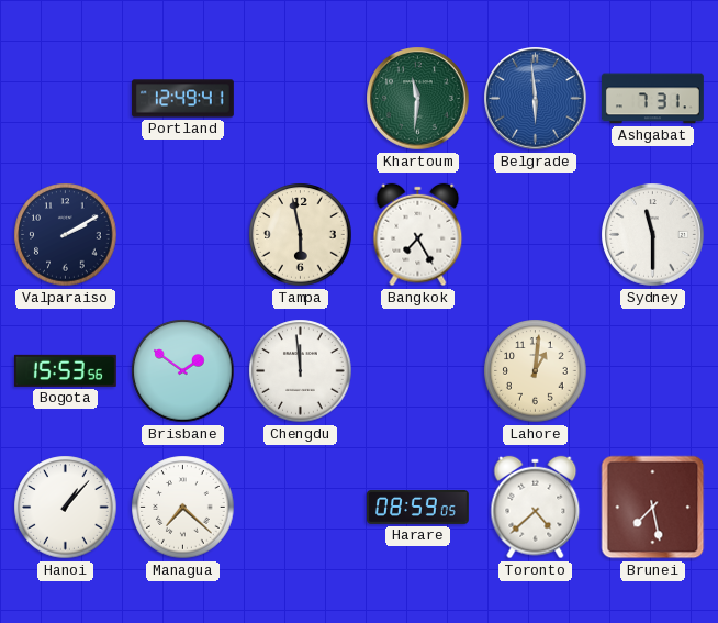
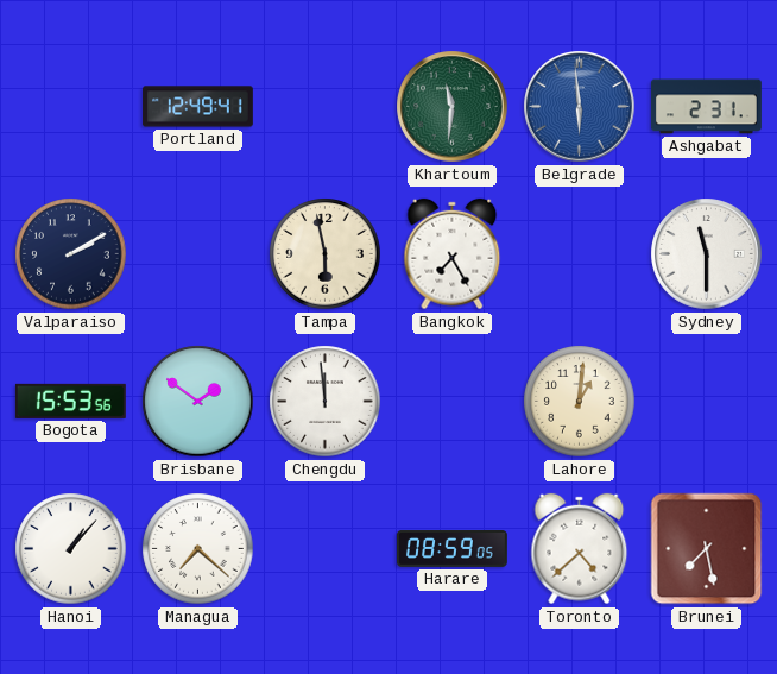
Ashgabat: 7:31 -> 2:31 (706, 107)
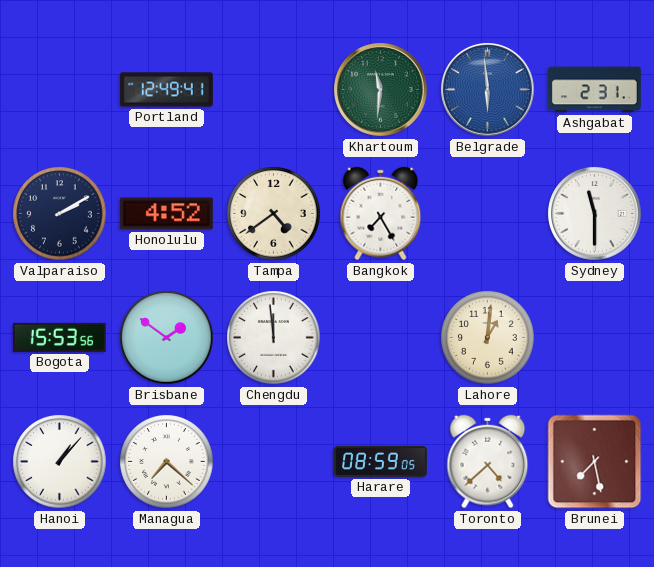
Honolulu: none -> 4:52 (166, 214)
Tampa: 5:58 -> 4:39 (274, 214)
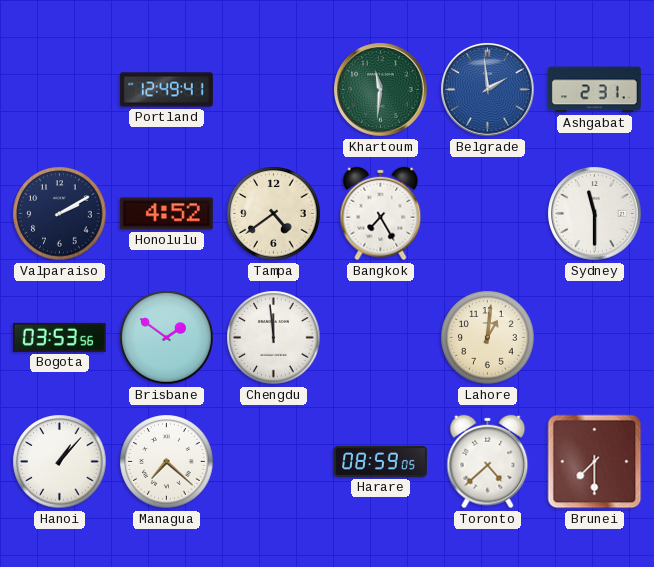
Belgrade: 5:59 -> 1:59 (488, 90)
Bogota: 15:53 -> 03:53 (59, 337)
Brunei: 7:28 -> 7:30 (595, 462)
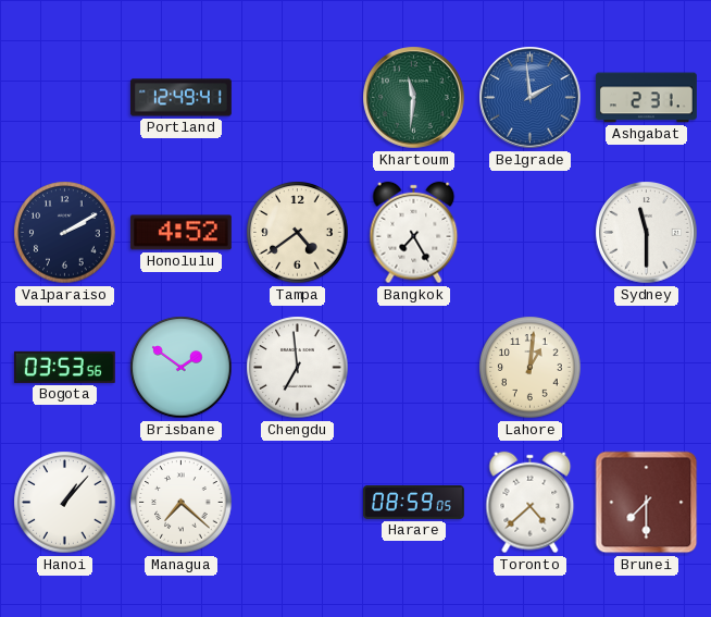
Chengdu: 11:59 -> 6:59 (298, 368)
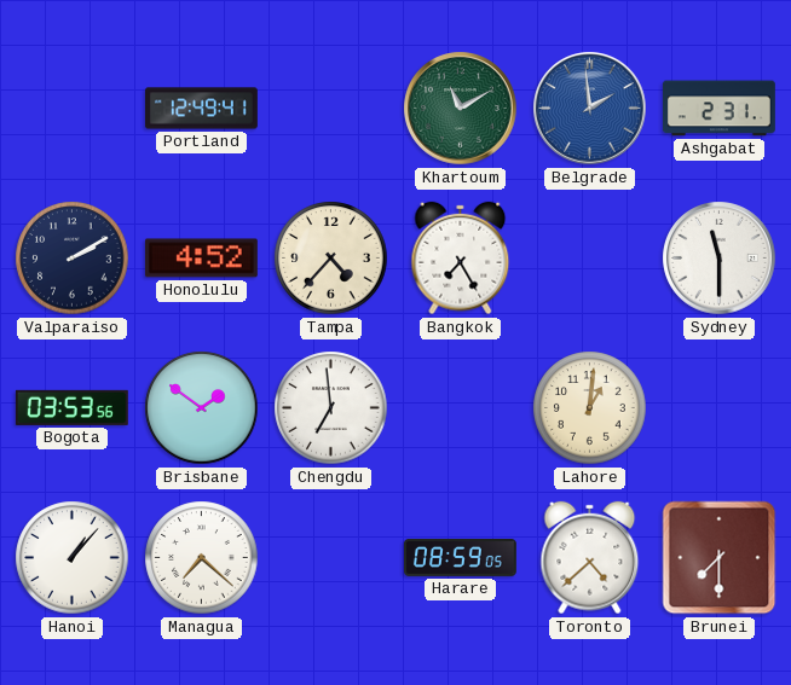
Khartoum: 11:31 -> 11:10 (461, 109)
Tampa: 4:39 -> 4:37 (331, 259)
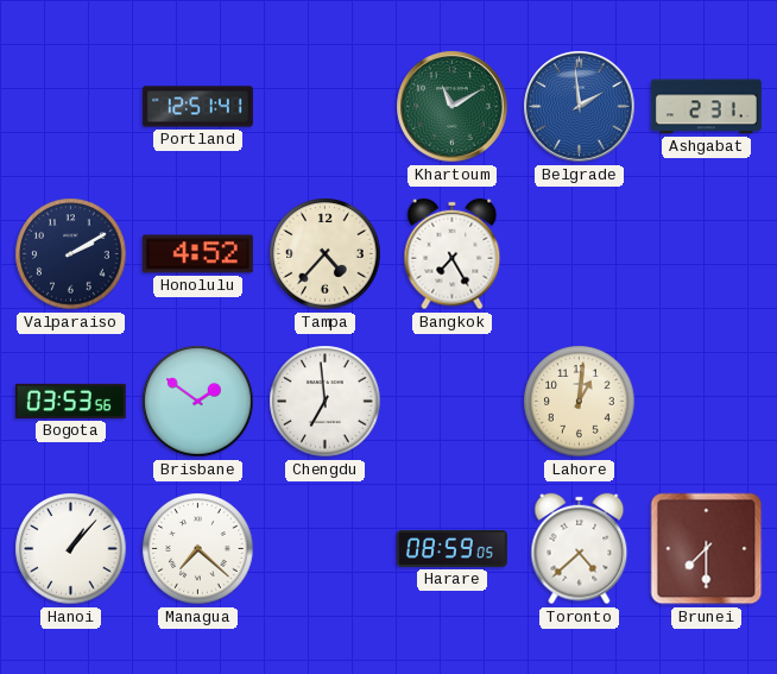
Portland: 12:49 -> 12:51 (198, 107)
Sydney: 11:30 -> none (720, 259)
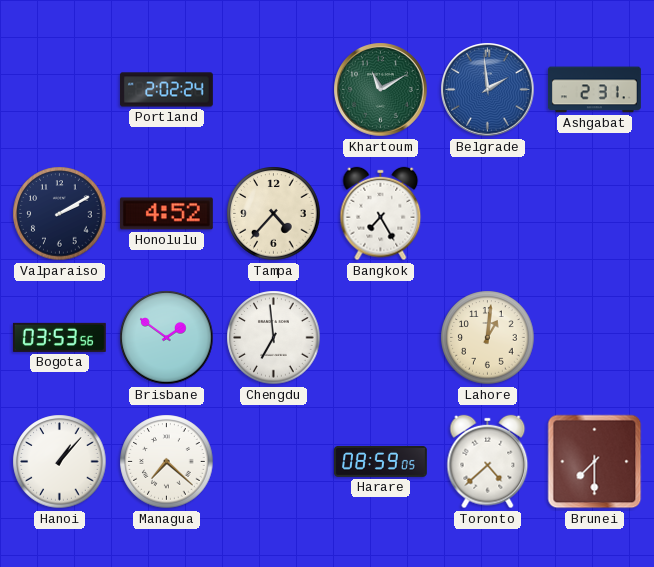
Portland: 12:51 -> 2:02 (167, 90)
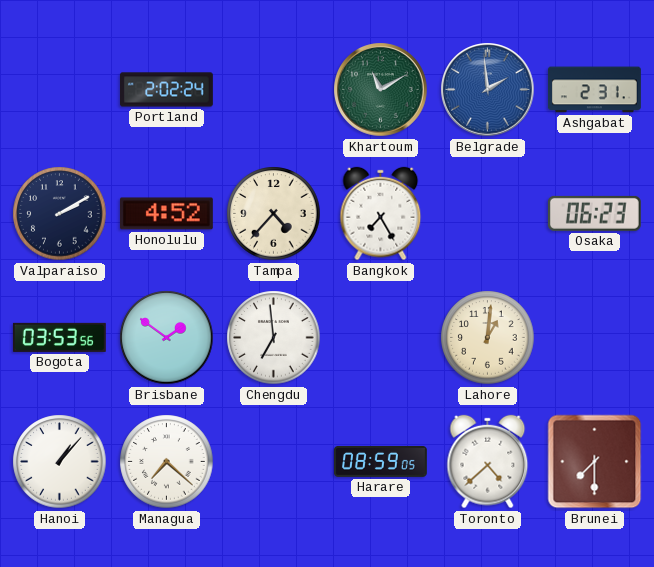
Osaka: none -> 06:23 (594, 213)
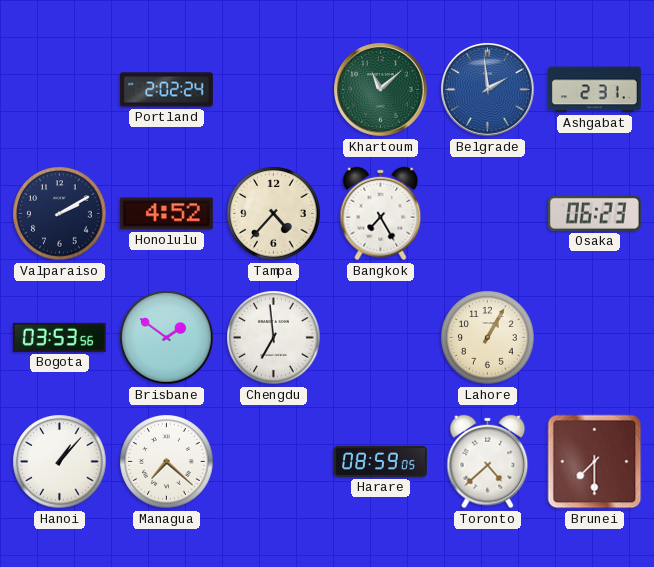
Khartoum: 11:10 -> 11:08 (381, 90)
Lahore: 1:01 -> 1:05 (488, 338)
